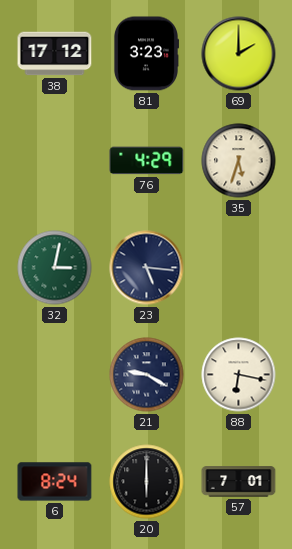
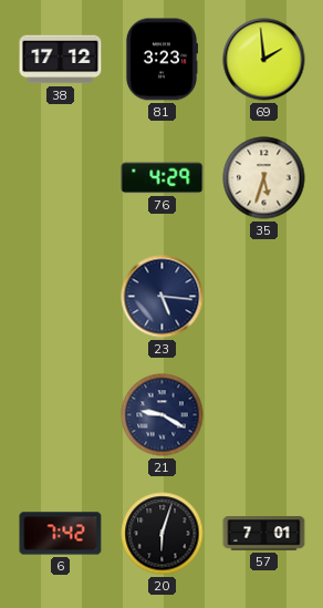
69: 2:00 -> 1:59 (264, 60)
32: 3:02 -> none (55, 268)
88: 6:17 -> none (239, 375)
6: 8:24 -> 7:42 (61, 534)
20: 6:00 -> 6:03 (163, 534)
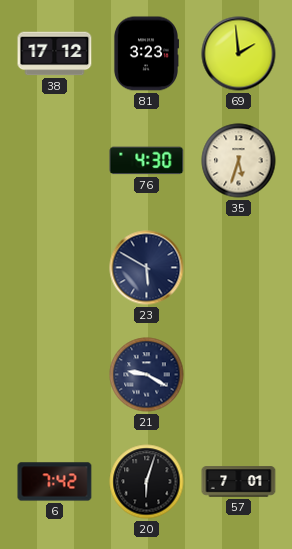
76: 4:29 -> 4:30 (147, 161)
23: 5:16 -> 5:50 (147, 268)
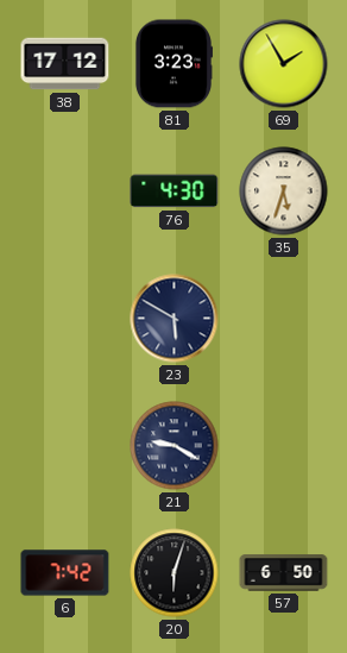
69: 1:59 -> 1:55 (284, 64)
57: 7:01 -> 6:50 (284, 573)
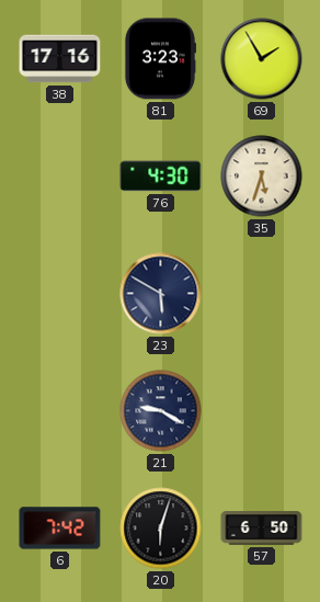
38: 17:12 -> 17:16 (60, 59)
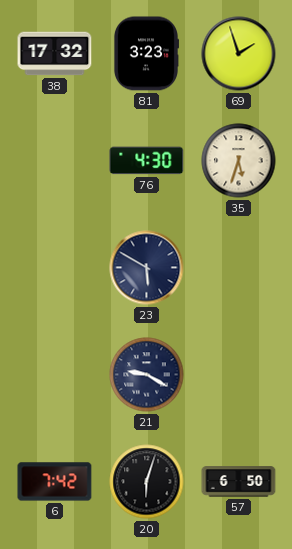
38: 17:16 -> 17:32 (55, 54)
69: 1:55 -> 1:57 (239, 54)
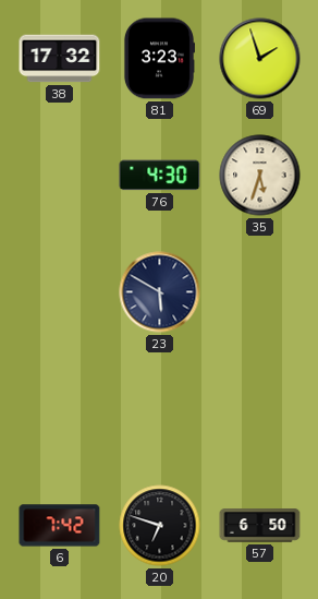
21: 9:20 -> none (147, 375)
20: 6:03 -> 6:48 (160, 526)
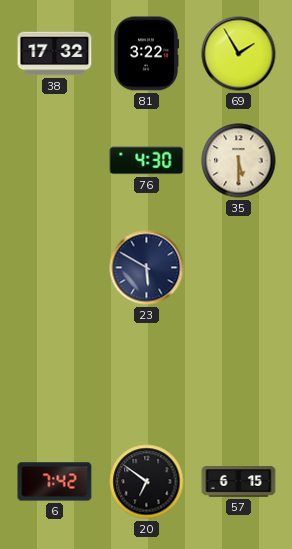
81: 3:23 -> 3:22 (146, 54)
69: 1:57 -> 1:55 (239, 54)
35: 5:33 -> 5:30 (239, 161)
20: 6:48 -> 6:51 (147, 482)
57: 6:50 -> 6:15 (239, 482)
